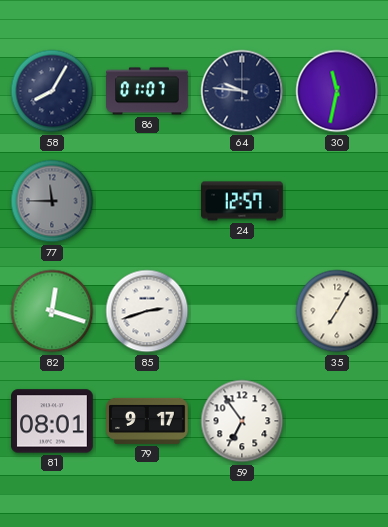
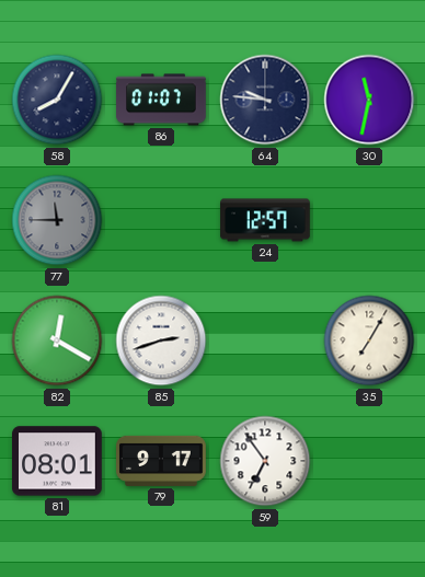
82: 12:18 -> 12:20 (57, 341)
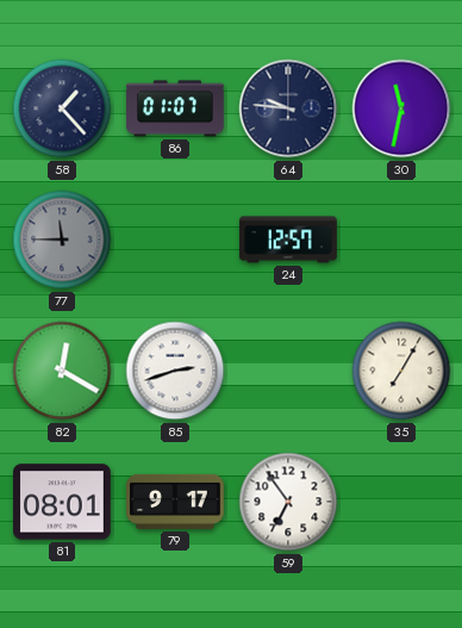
58: 8:05 -> 1:23 (62, 108)
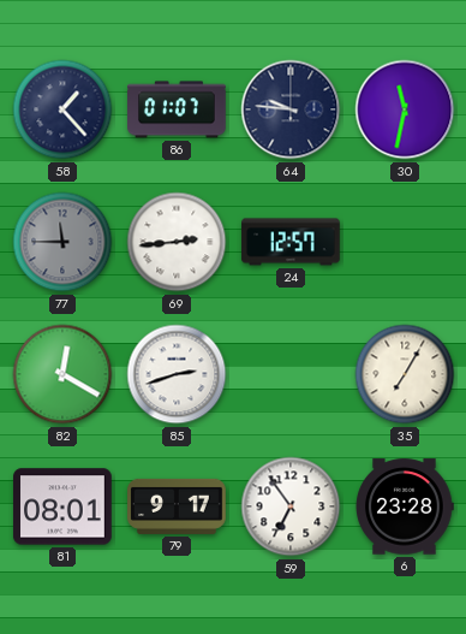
69: none -> 2:44 (177, 242)
6: none -> 23:28 (405, 506)
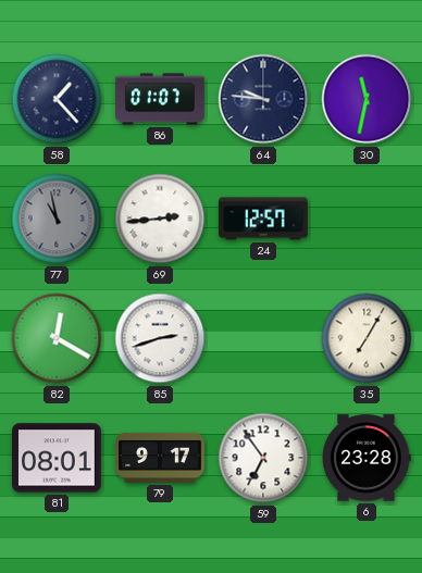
77: 11:45 -> 10:58 (57, 219)
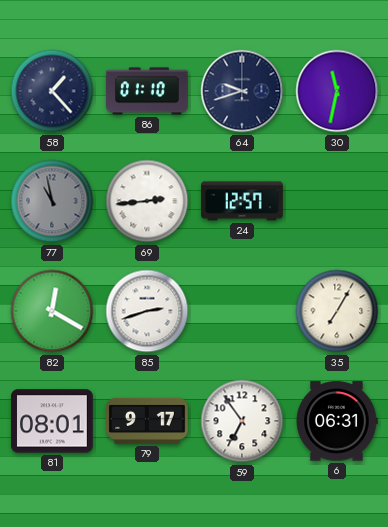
86: 01:07 -> 01:10 (147, 91)
64: 9:46 -> 9:42 (242, 91)
6: 23:28 -> 06:31 (337, 421)
